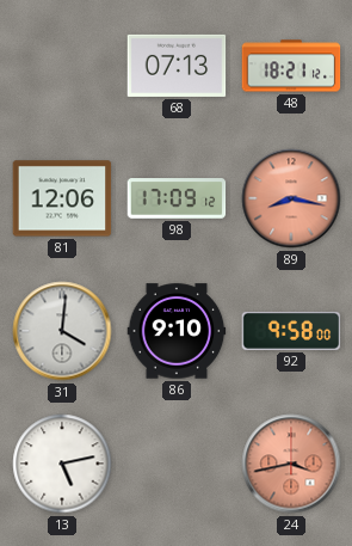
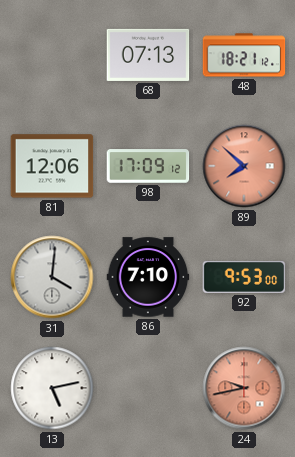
89: 8:17 -> 7:52 (244, 166)
86: 9:10 -> 7:10 (148, 277)
92: 9:58 -> 9:53 (244, 277)
24: 3:43 -> 9:43 (244, 388)
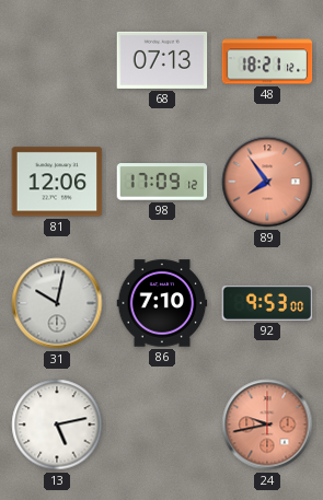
89: 7:52 -> 7:54 (267, 182)
31: 4:01 -> 10:02 (57, 303)
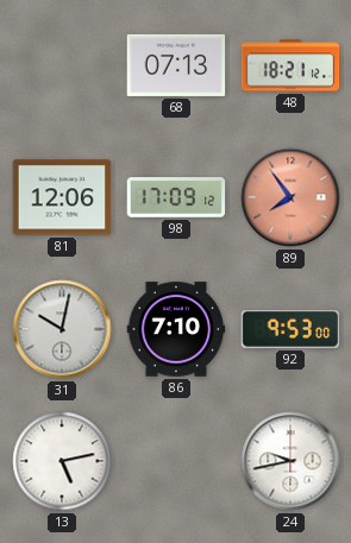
24 dial: salmon -> white (290, 461)
